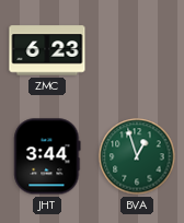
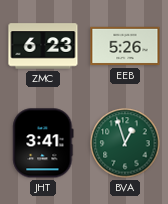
EEB: none -> 5:26 (125, 46)
JHT: 3:44 -> 3:41 (43, 143)
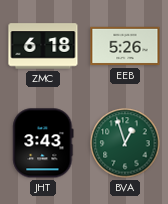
ZMC: 6:23 -> 6:18 (43, 46)
JHT: 3:41 -> 3:43 (43, 143)
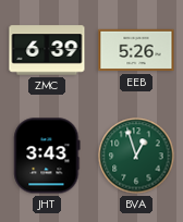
ZMC: 6:18 -> 6:39 (47, 50)
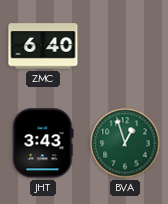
ZMC: 6:39 -> 6:40 (43, 46)
EEB: 5:26 -> none (136, 50)
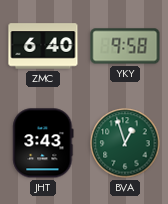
YKY: none -> 9:58 (125, 46)
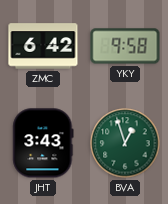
ZMC: 6:40 -> 6:42 (43, 46)
